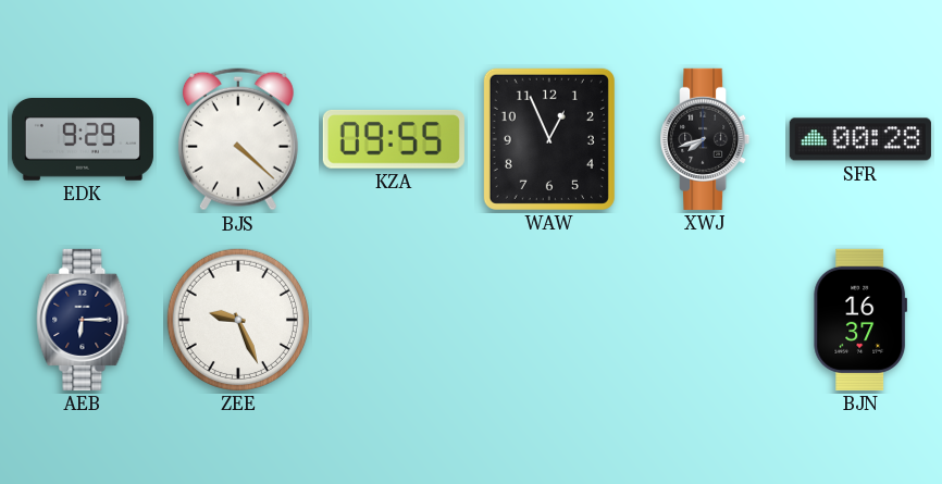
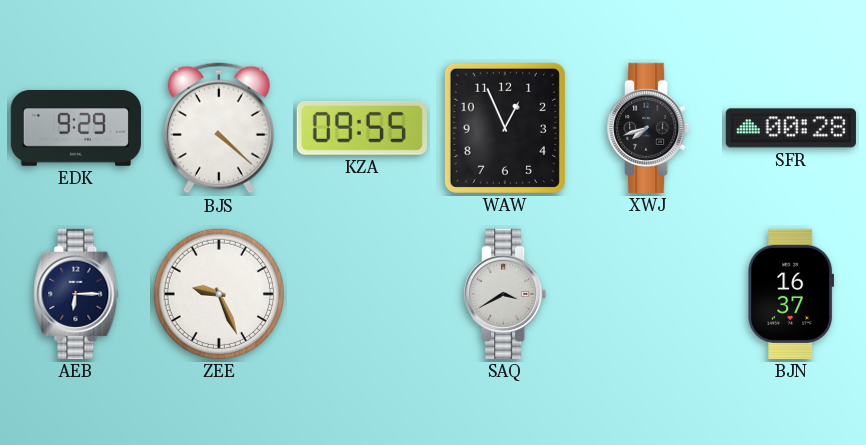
SAQ: none -> 3:40 (505, 294)
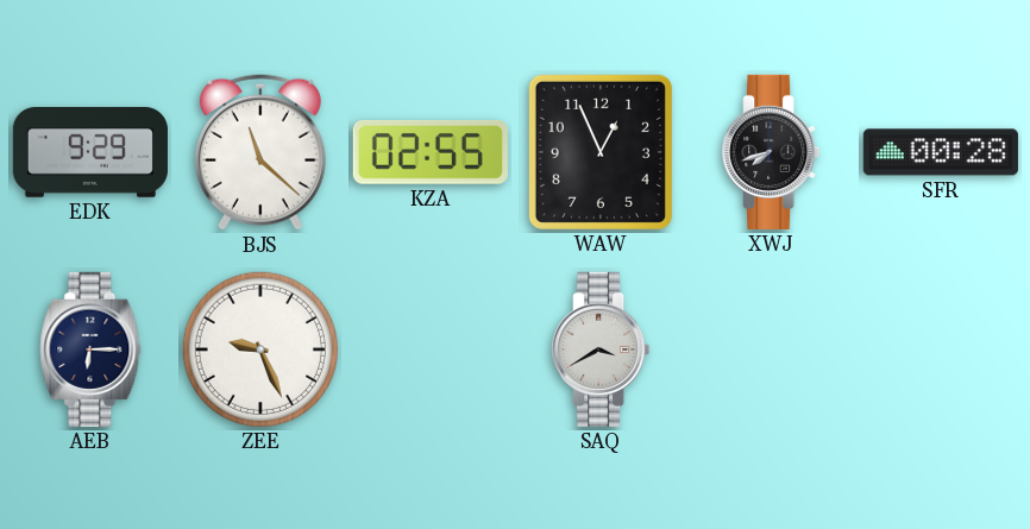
BJS: 4:22 -> 11:22 (260, 152)
KZA: 09:55 -> 02:55 (431, 152)
BJN: 16:37 -> none (791, 294)
